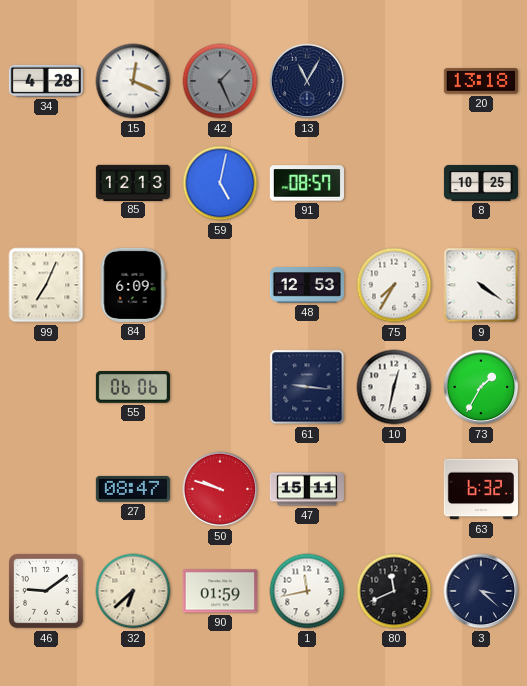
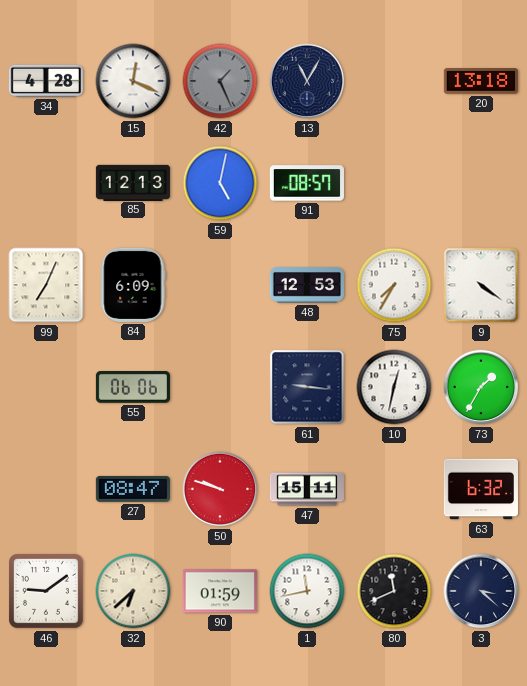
8: 10:25 -> none (481, 183)
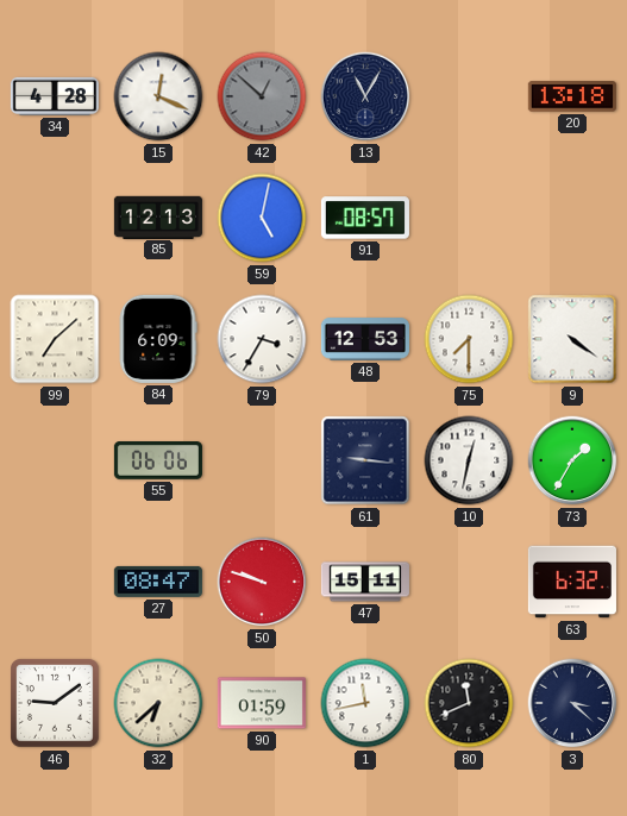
42: 1:26 -> 12:52 (262, 96)
99: 7:04 -> 7:08 (55, 339)
79: none -> 3:35 (262, 339)
75: 7:35 -> 7:30 (469, 339)
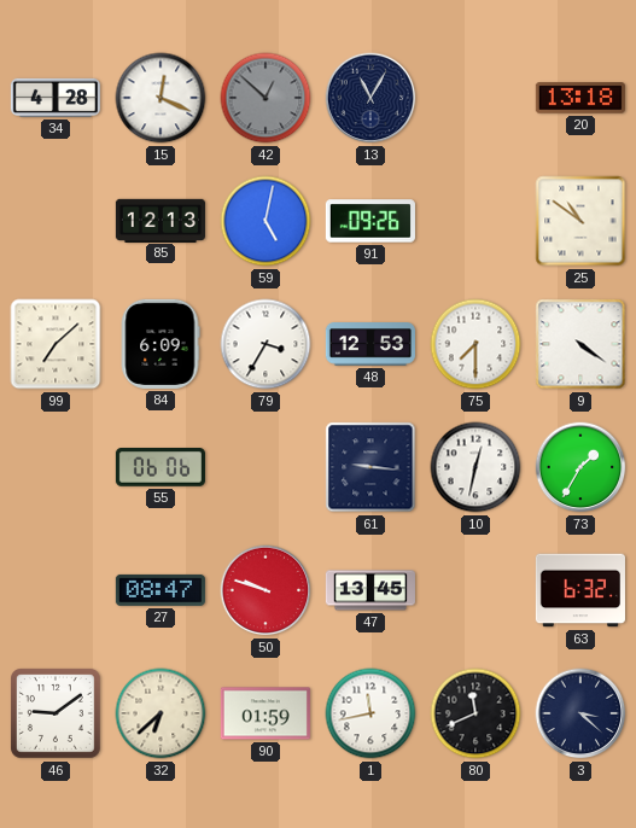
91: 08:57 -> 09:26 (370, 221)
25: none -> 10:51 (580, 221)
47: 15:11 -> 13:45 (370, 590)
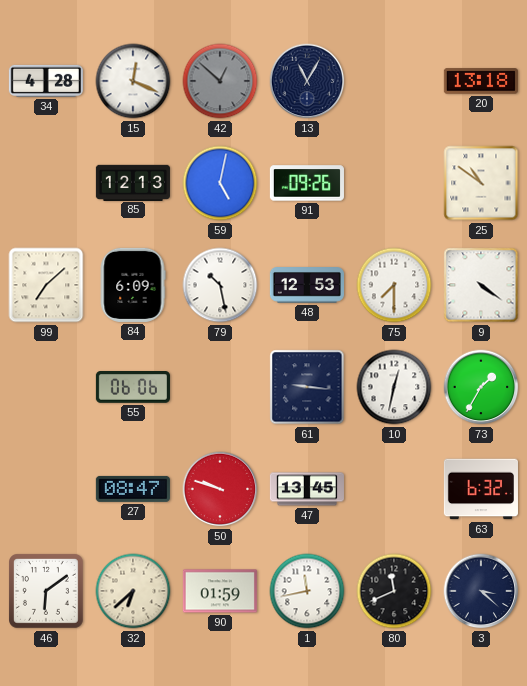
79: 3:35 -> 10:28 (220, 285)
46: 9:09 -> 6:09 (47, 592)
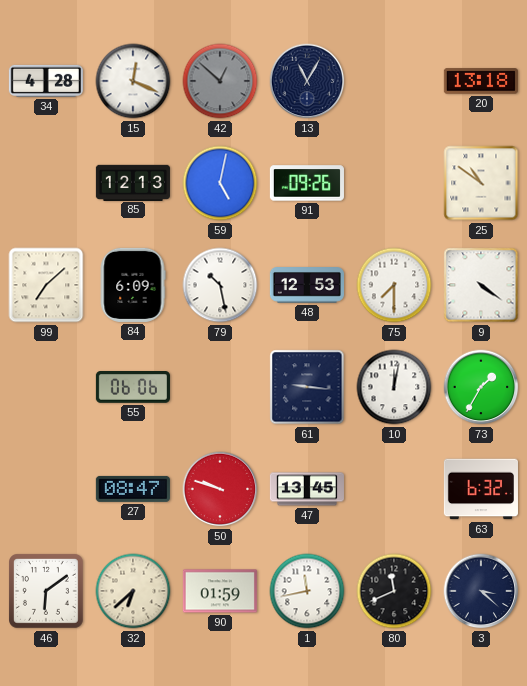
10: 12:32 -> 12:02 (394, 387)
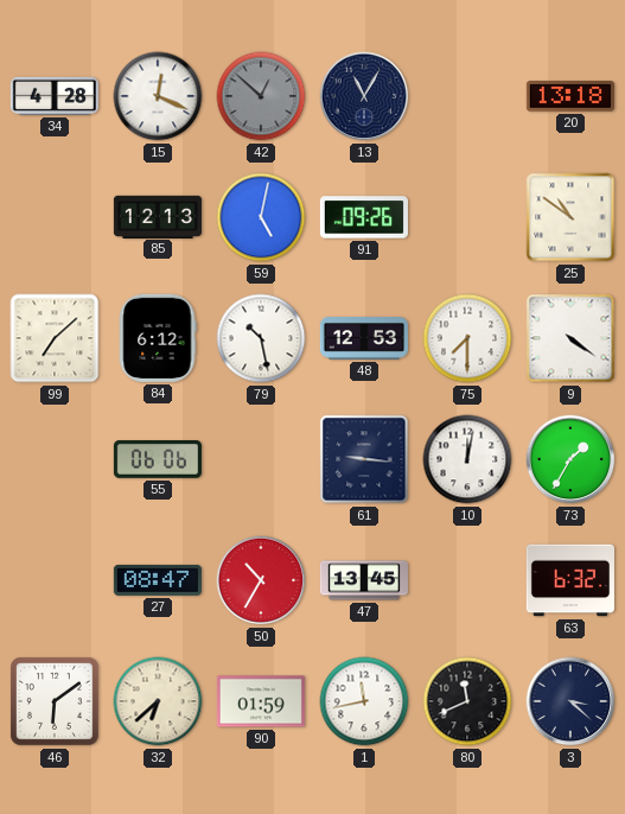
84: 6:09 -> 6:12 (158, 338)
50: 9:48 -> 10:35 (261, 580)
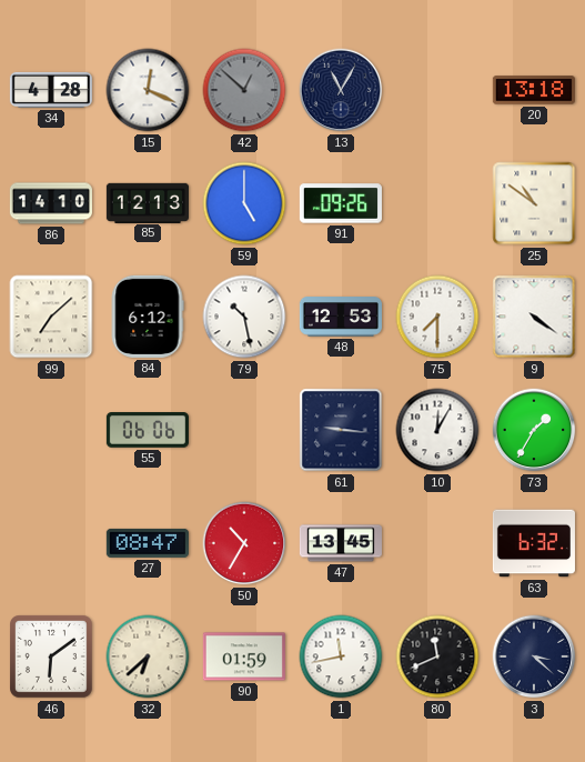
86: none -> 14:10 (51, 203)
59: 5:02 -> 5:00 (244, 203)
10: 12:02 -> 12:05 (437, 430)
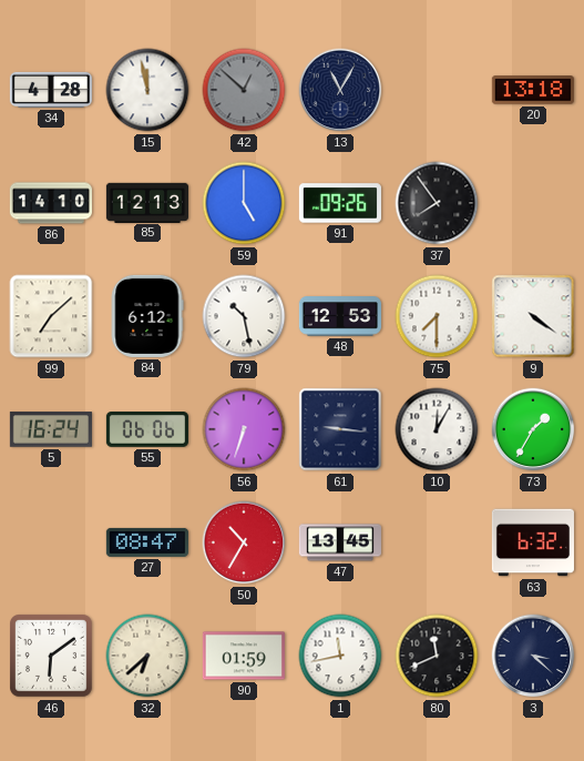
15: 12:19 -> 11:58 (147, 90)
37: none -> 7:54 (437, 203)
25: 10:51 -> none (534, 203)
5: none -> 16:24 (51, 429)
56: none -> 6:33 (244, 429)
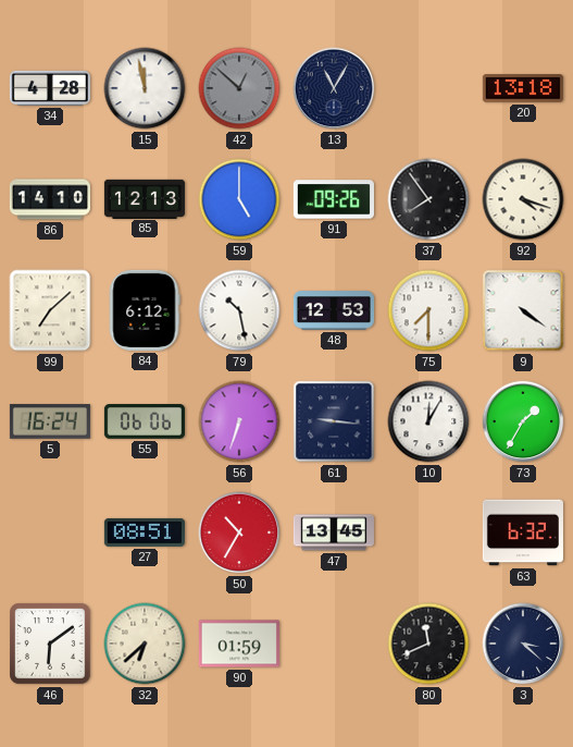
92: none -> 4:18 (523, 199)
27: 08:47 -> 08:51 (145, 532)
1: 11:43 -> none (340, 656)
